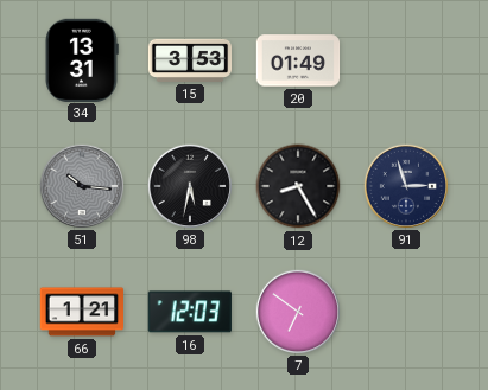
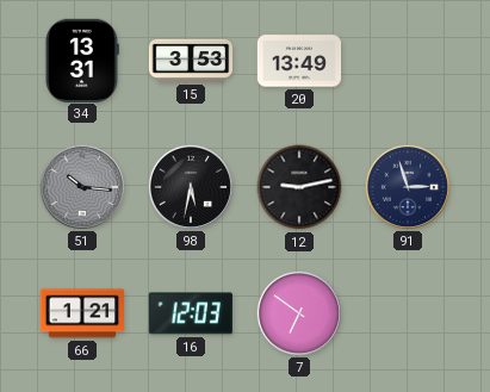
20: 01:49 -> 13:49 (299, 61)
12: 8:25 -> 9:13 (299, 187)
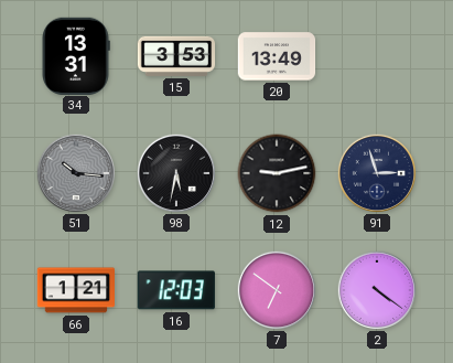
2: none -> 4:21 (376, 289)
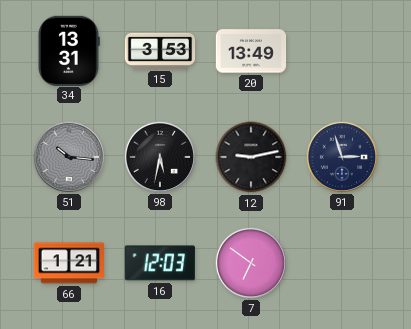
2: 4:21 -> none (376, 289)
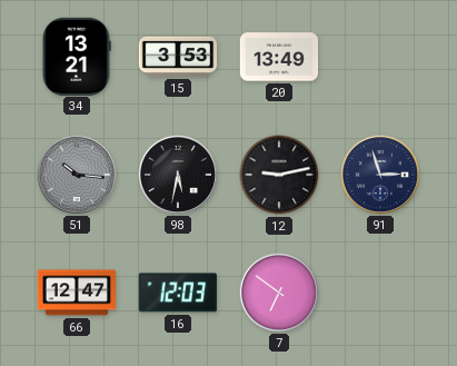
34: 13:31 -> 13:21 (77, 56)
66: 1:21 -> 12:47 (77, 293)
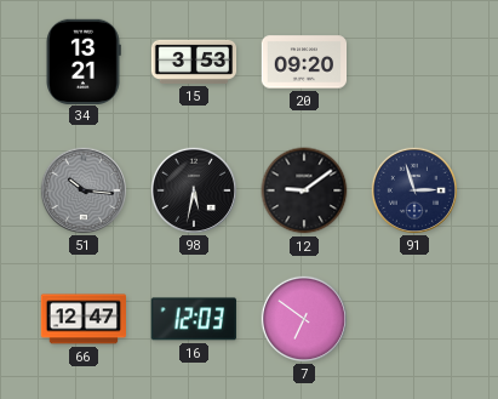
20: 13:49 -> 09:20 (304, 62)
12: 9:13 -> 9:09 (304, 190)
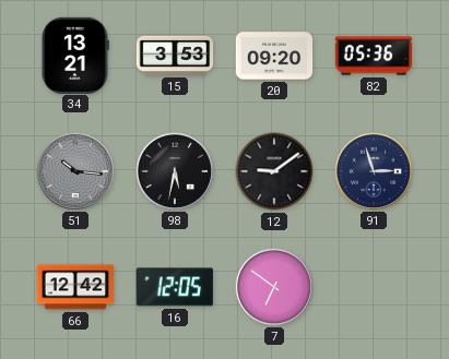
82: none -> 05:36 (374, 56)
66: 12:47 -> 12:42 (75, 287)
16: 12:03 -> 12:05 (175, 287)
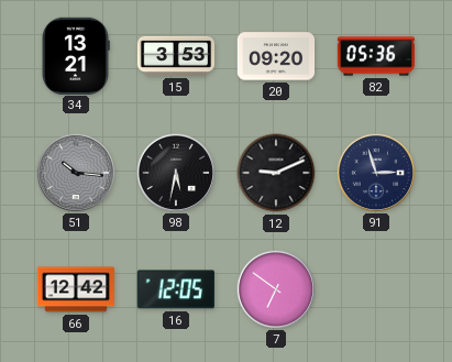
12: 9:09 -> 9:11 (276, 173)
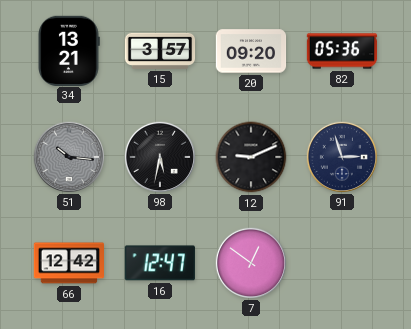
15: 3:53 -> 3:57 (160, 51)
16: 12:05 -> 12:47 (160, 263)
7: 6:51 -> 12:51 (250, 262)
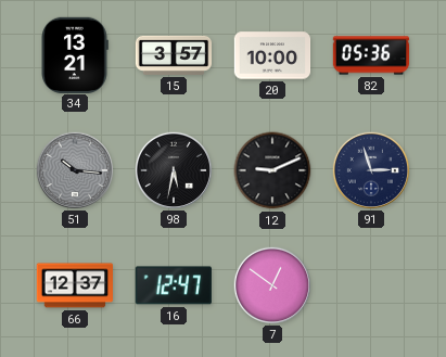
20: 09:20 -> 10:00 (272, 55)
66: 12:42 -> 12:37 (75, 285)
